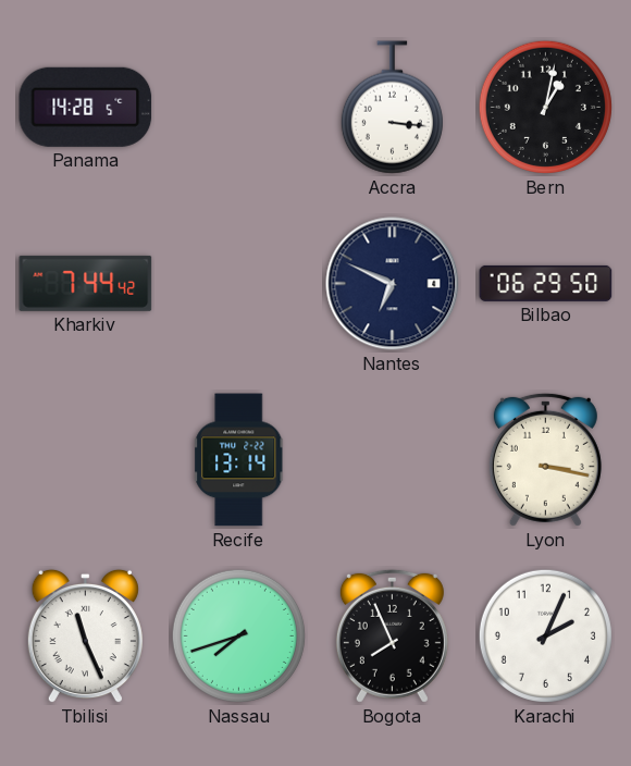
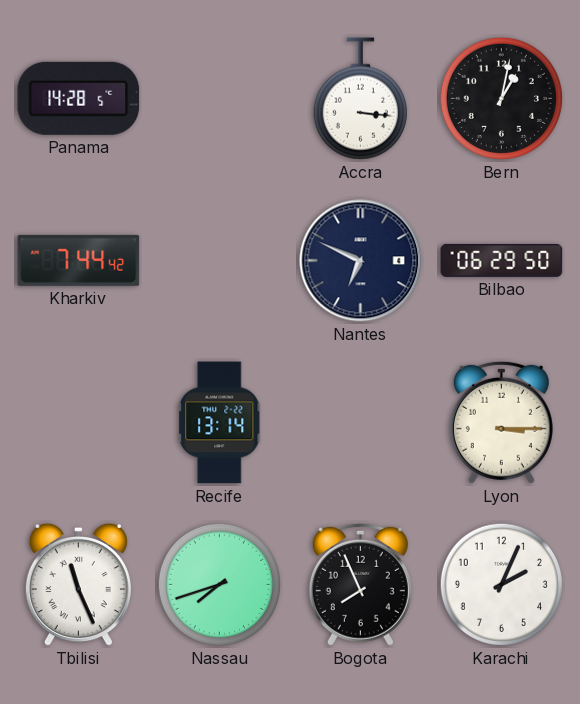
Lyon: 3:17 -> 3:15 (501, 422)
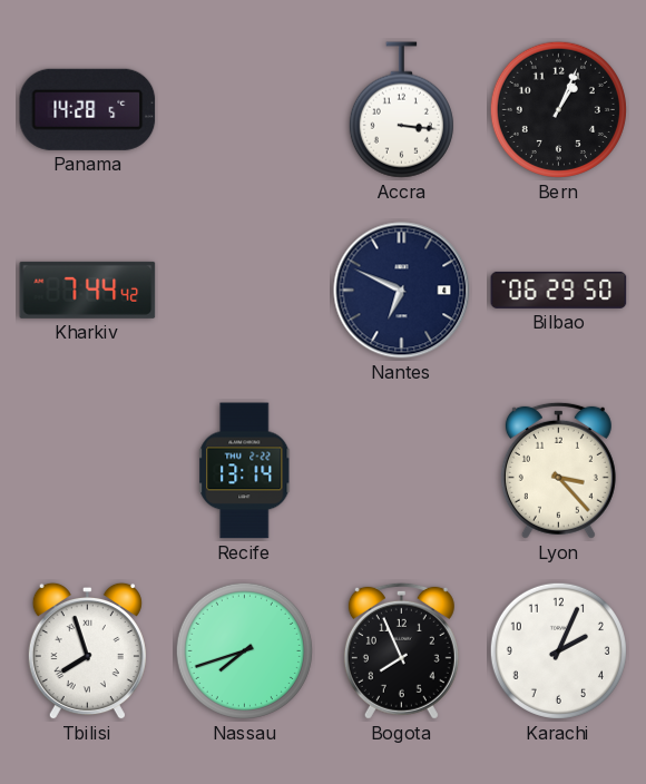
Bern: 1:02 -> 1:04 (558, 109)
Lyon: 3:15 -> 3:23 (558, 470)
Tbilisi: 11:26 -> 7:57 (87, 651)
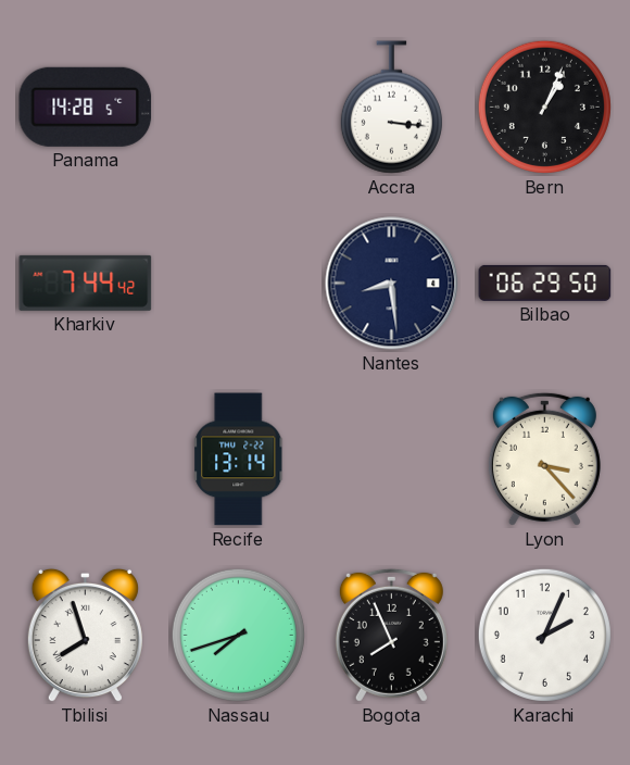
Nantes: 6:49 -> 8:29 (392, 284)
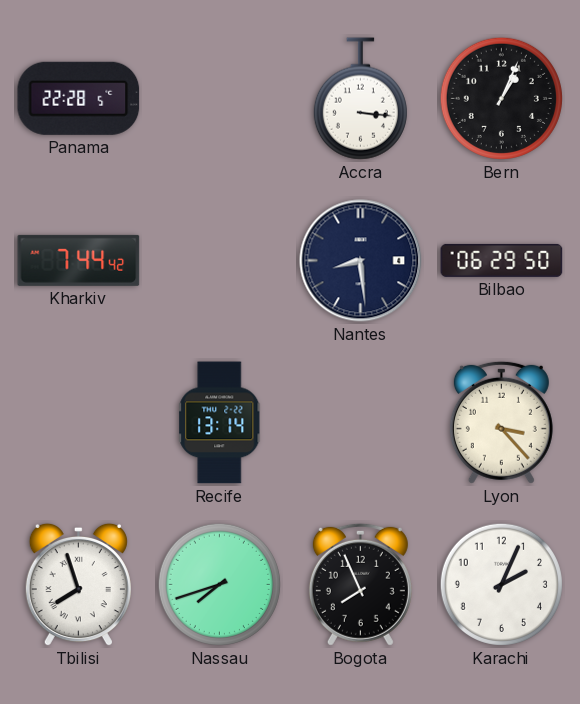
Panama: 14:28 -> 22:28 (79, 98)
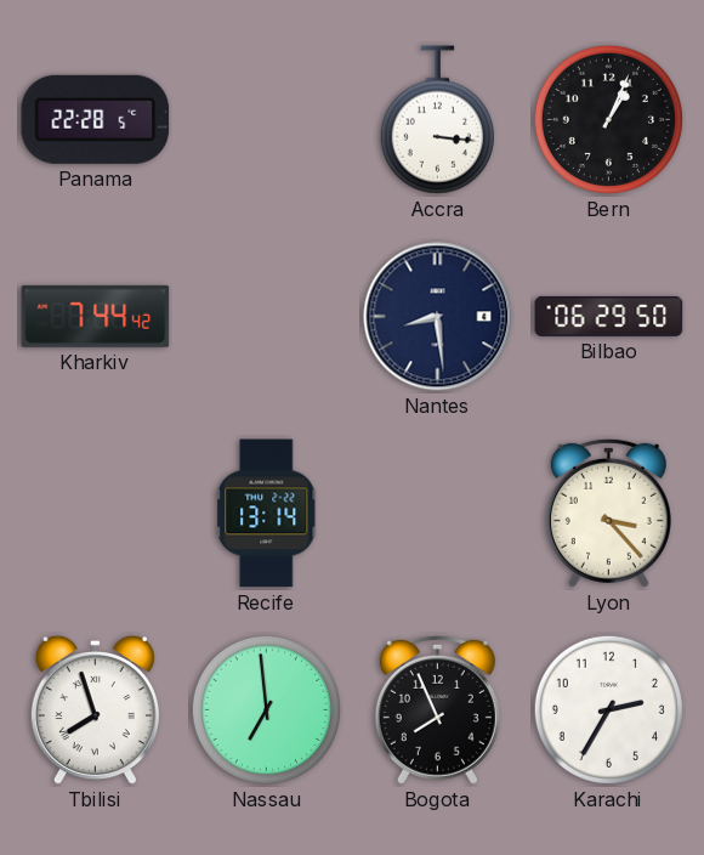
Nassau: 7:42 -> 6:59 (266, 709)
Karachi: 2:04 -> 2:35 (608, 709)
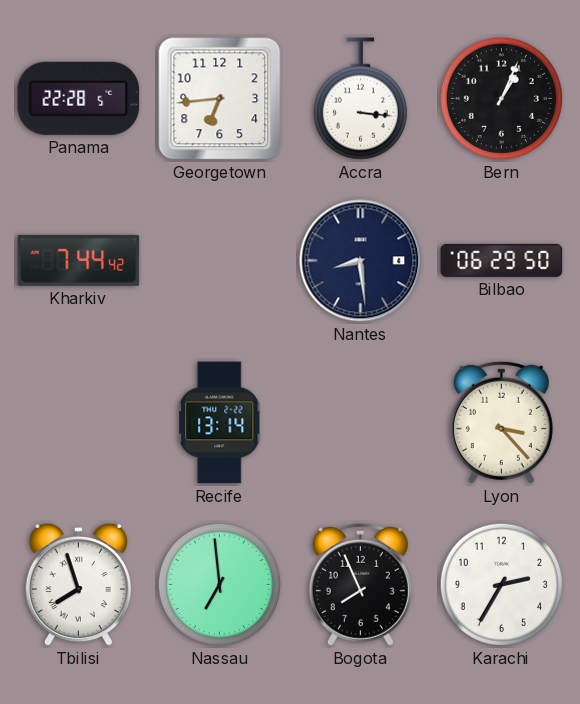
Georgetown: none -> 6:44 (220, 99)
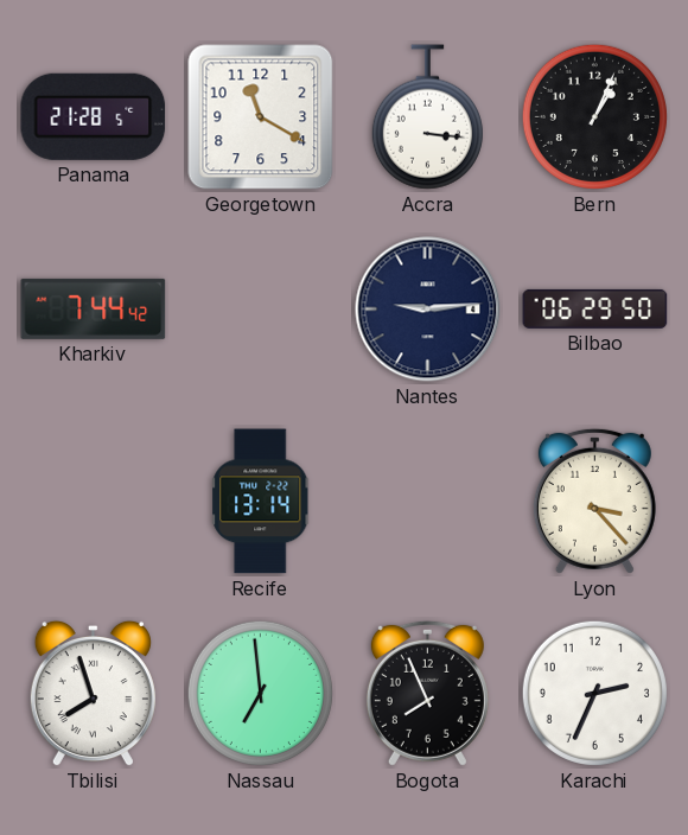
Panama: 22:28 -> 21:28 (94, 116)
Georgetown: 6:44 -> 11:20 (261, 117)
Nantes: 8:29 -> 9:14 (428, 310)
Karachi: 2:35 -> 2:34 (594, 693)
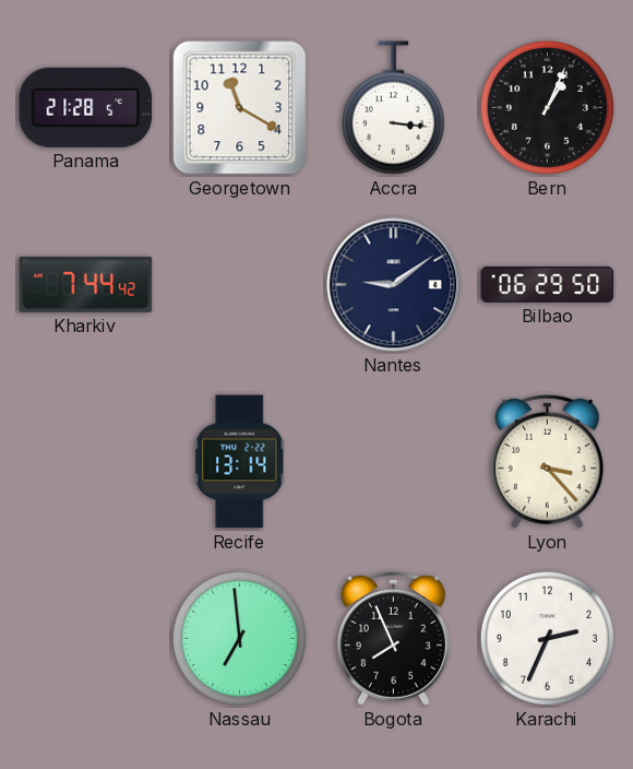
Nantes: 9:14 -> 9:09 (394, 285)
Tbilisi: 7:57 -> none (93, 694)
